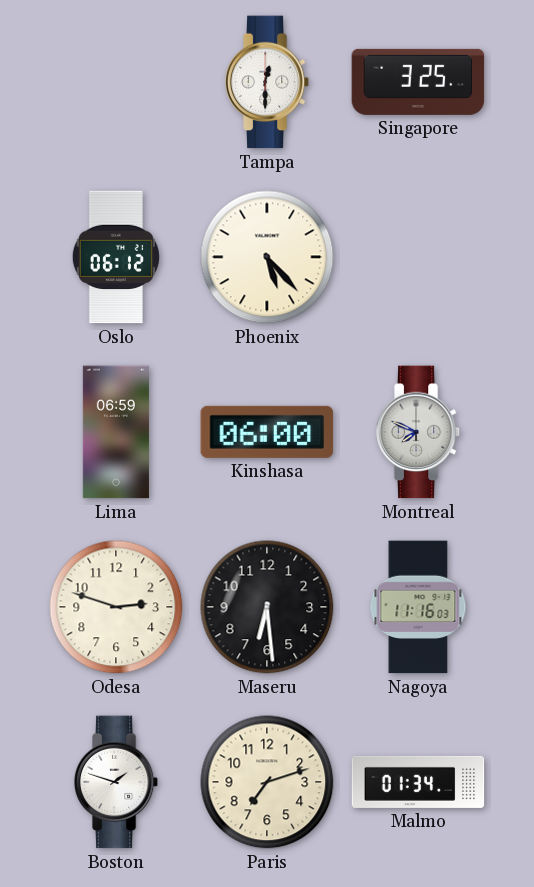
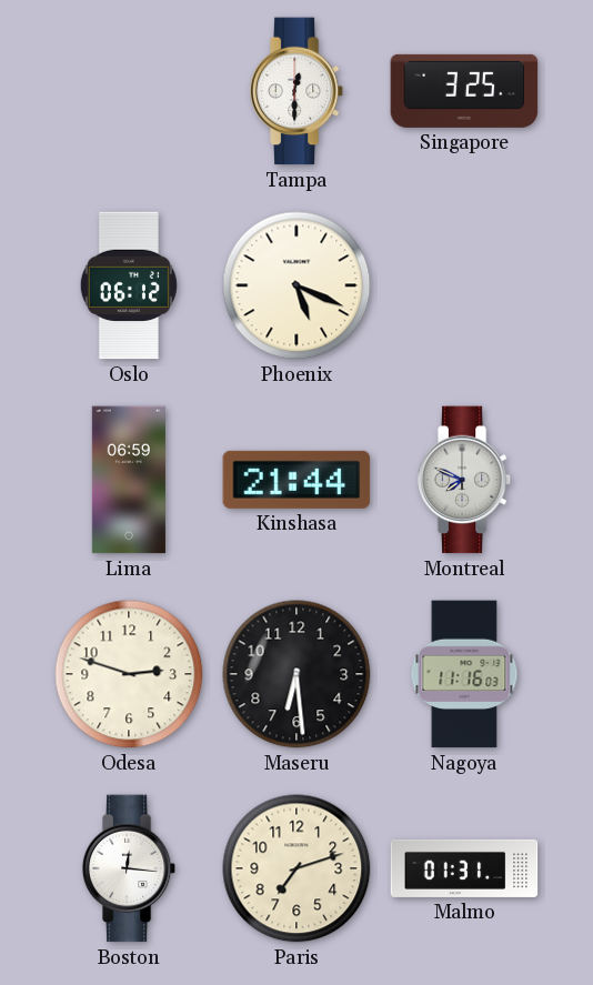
Phoenix: 5:23 -> 5:19 (296, 285)
Kinshasa: 06:00 -> 21:44 (296, 480)
Boston: 1:48 -> 12:16 (129, 868)
Malmo: 01:34 -> 01:31 (464, 868)
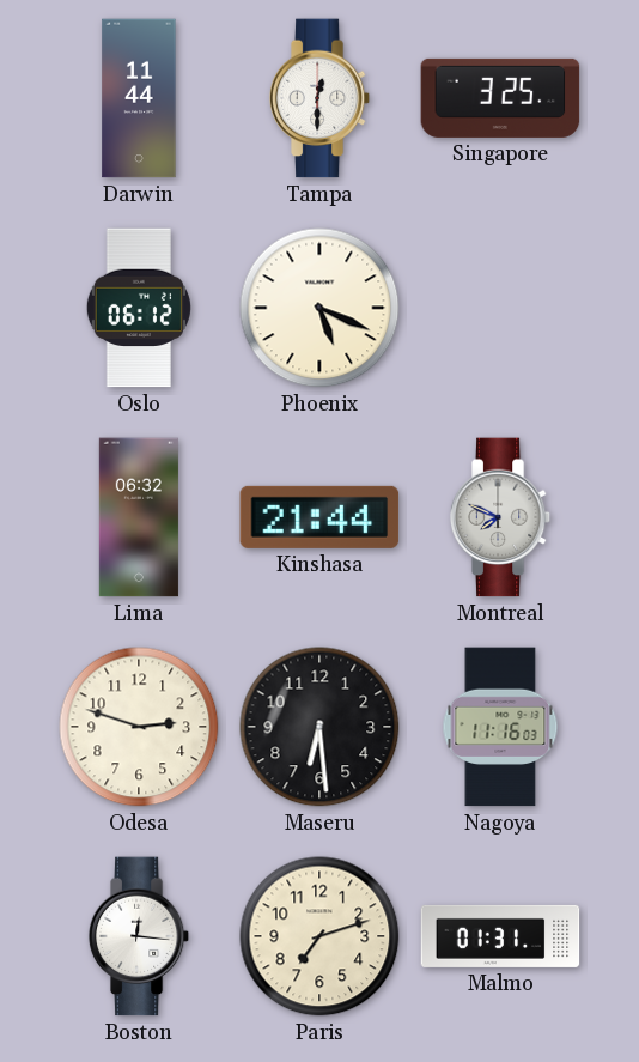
Darwin: none -> 11:44 (139, 98)
Lima: 06:59 -> 06:32 (139, 517)
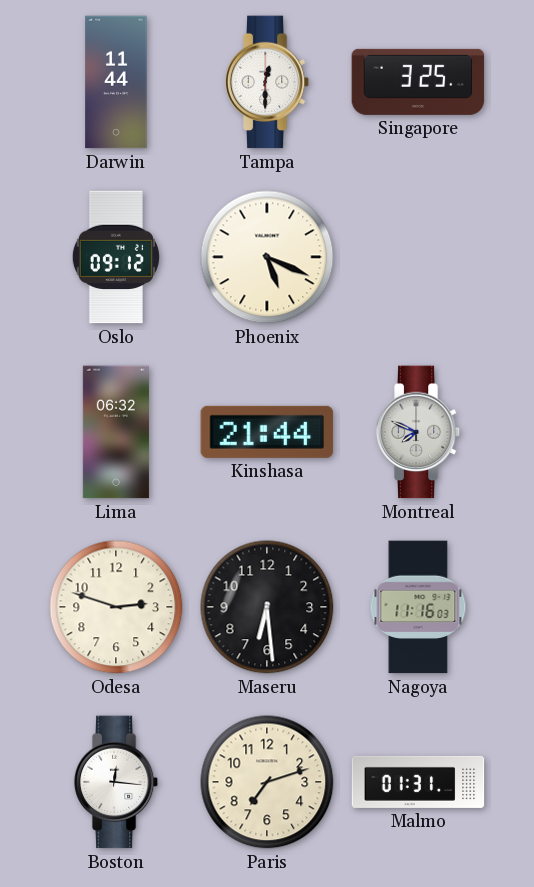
Oslo: 06:12 -> 09:12 (116, 257)
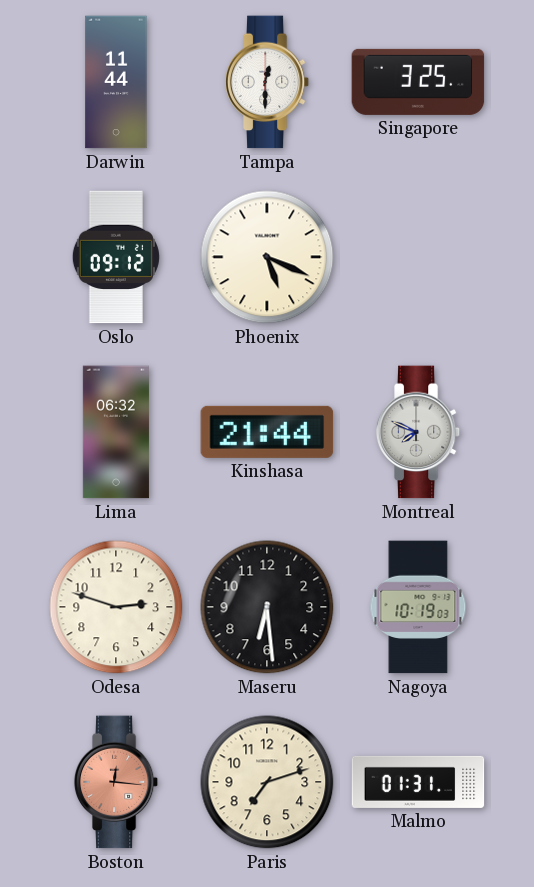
Nagoya: 11:16 -> 10:19 (418, 607)
Boston dial: white -> salmon (116, 782)
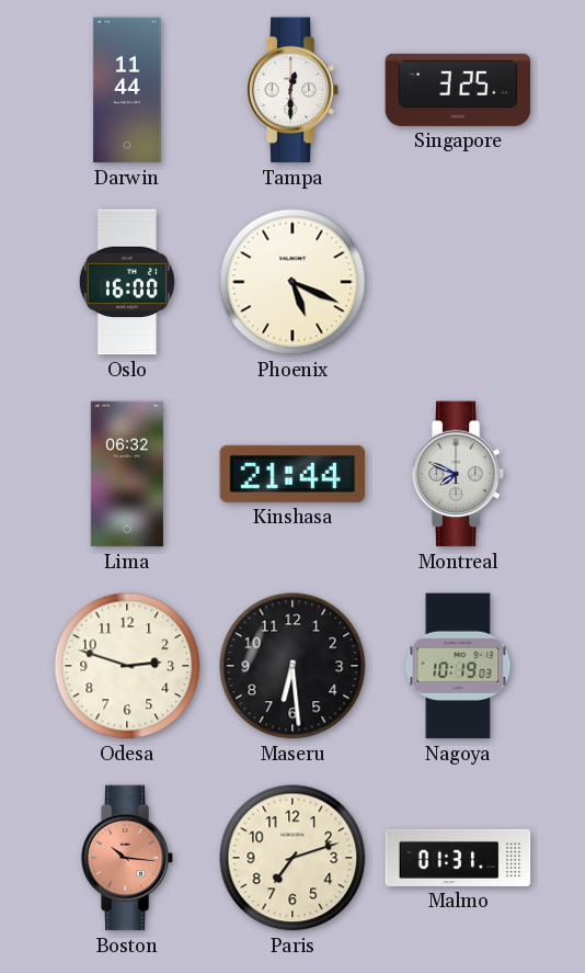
Oslo: 09:12 -> 16:00 (127, 282)
Boston: 12:16 -> 10:16 (127, 858)
